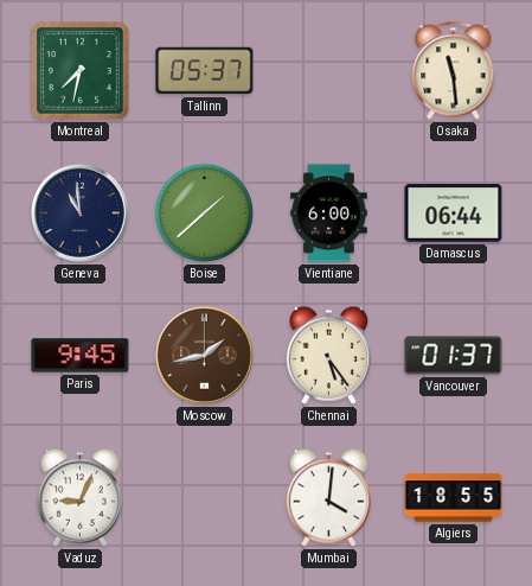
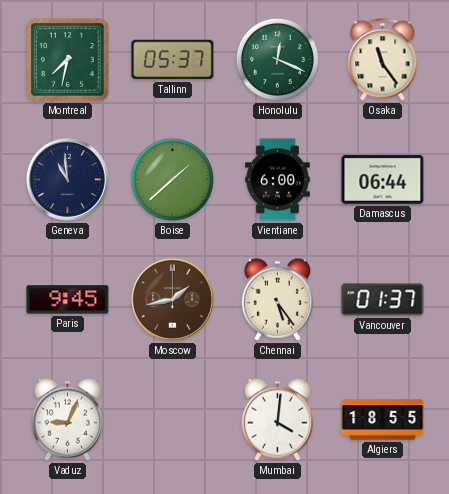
Honolulu: none -> 12:19 (277, 59)
Osaka: 11:29 -> 11:24 (383, 60)
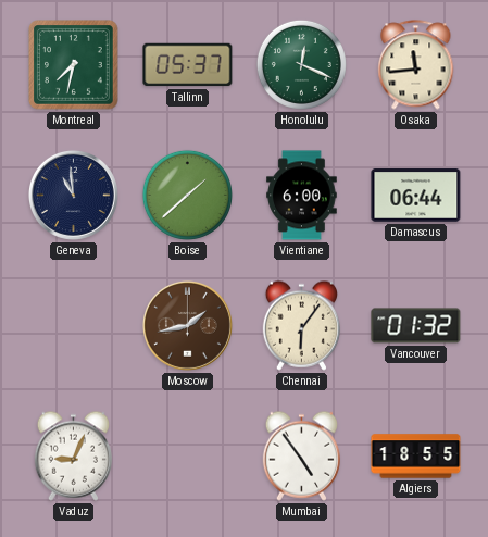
Osaka: 11:24 -> 11:44 (416, 65)
Paris: 9:45 -> none (68, 300)
Chennai: 5:24 -> 6:06 (301, 325)
Vancouver: 01:37 -> 01:32 (416, 326)
Mumbai: 4:01 -> 4:54 (301, 455)
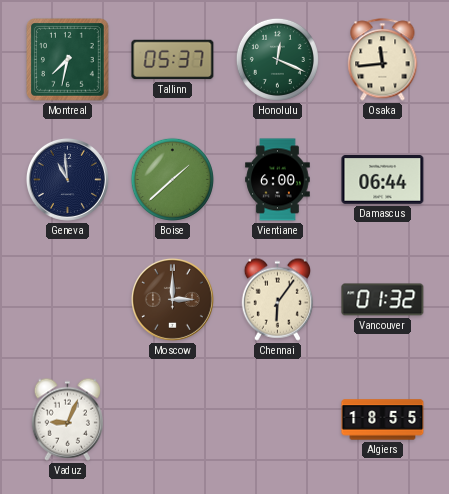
Moscow: 1:43 -> 3:00 (172, 299)
Mumbai: 4:54 -> none (301, 455)
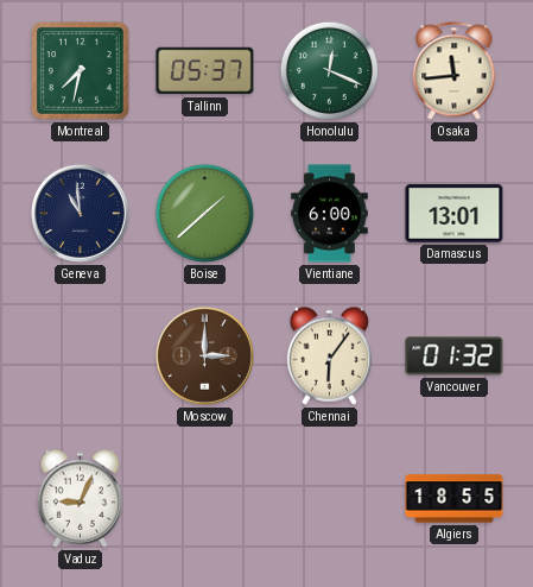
Damascus: 06:44 -> 13:01 (455, 214)
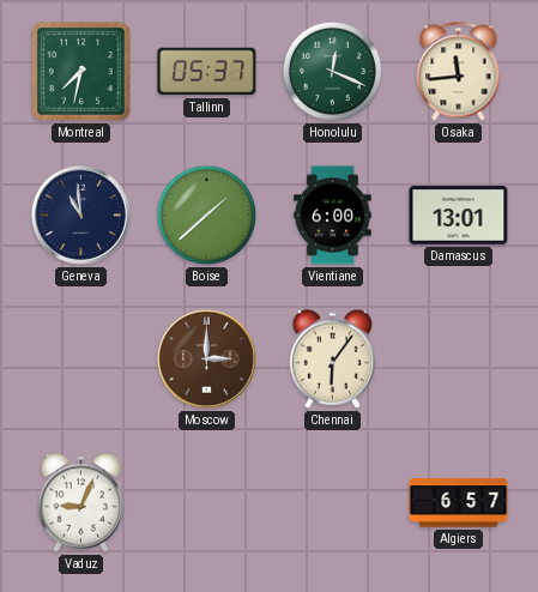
Vancouver: 01:32 -> none (455, 356)
Algiers: 18:55 -> 6:57 (459, 503)
